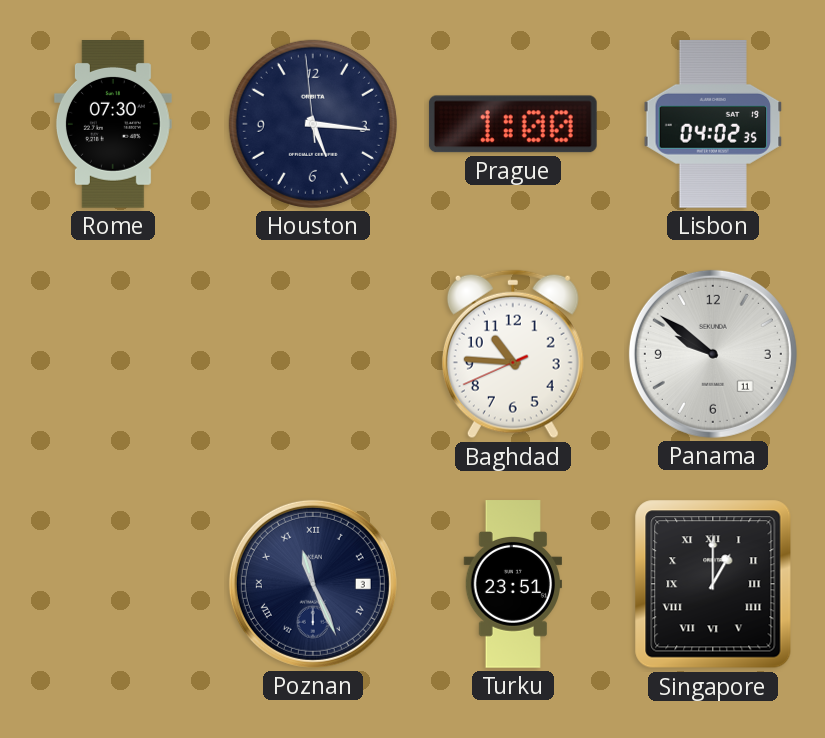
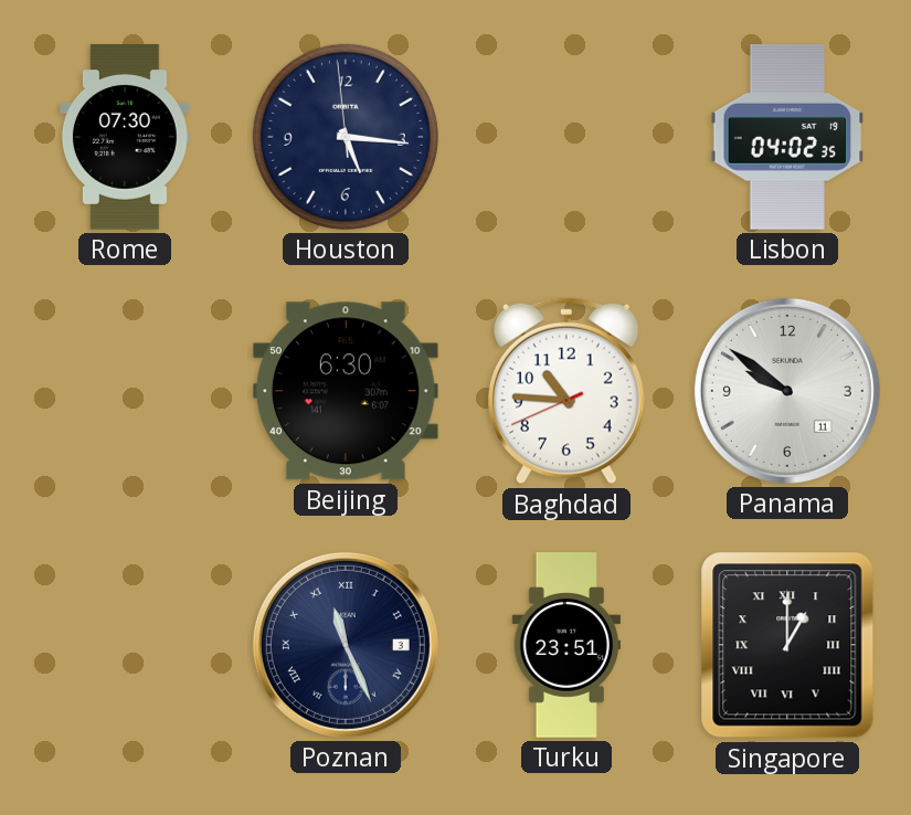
Prague: 1:00 -> none (513, 124)
Beijing: none -> 6:30 (346, 391)
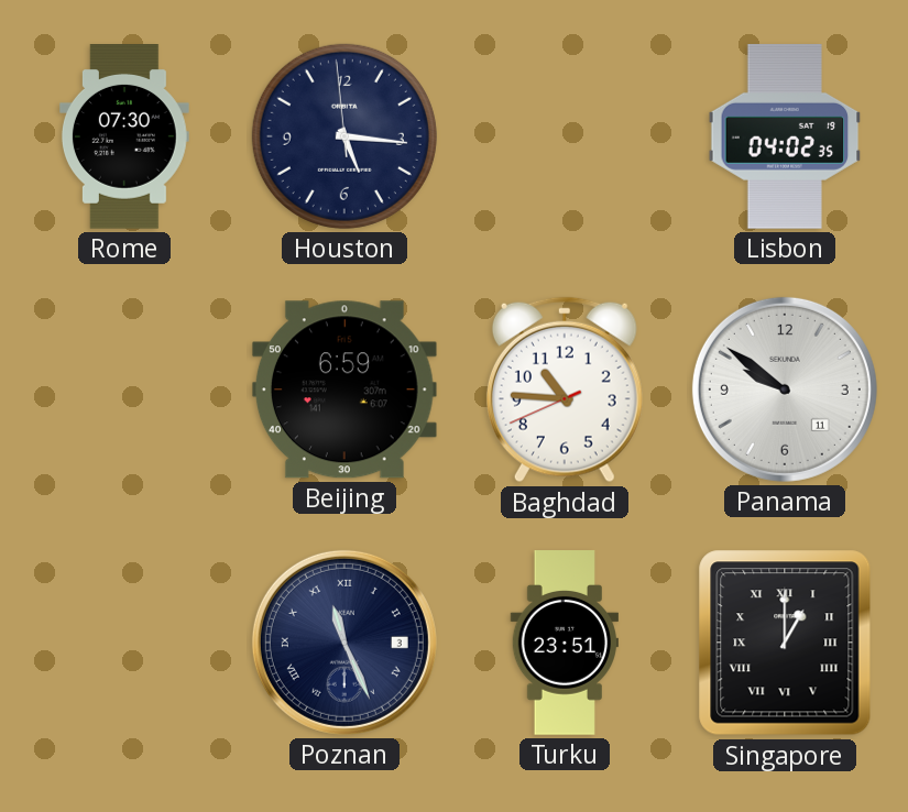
Beijing: 6:30 -> 6:59 (344, 389)
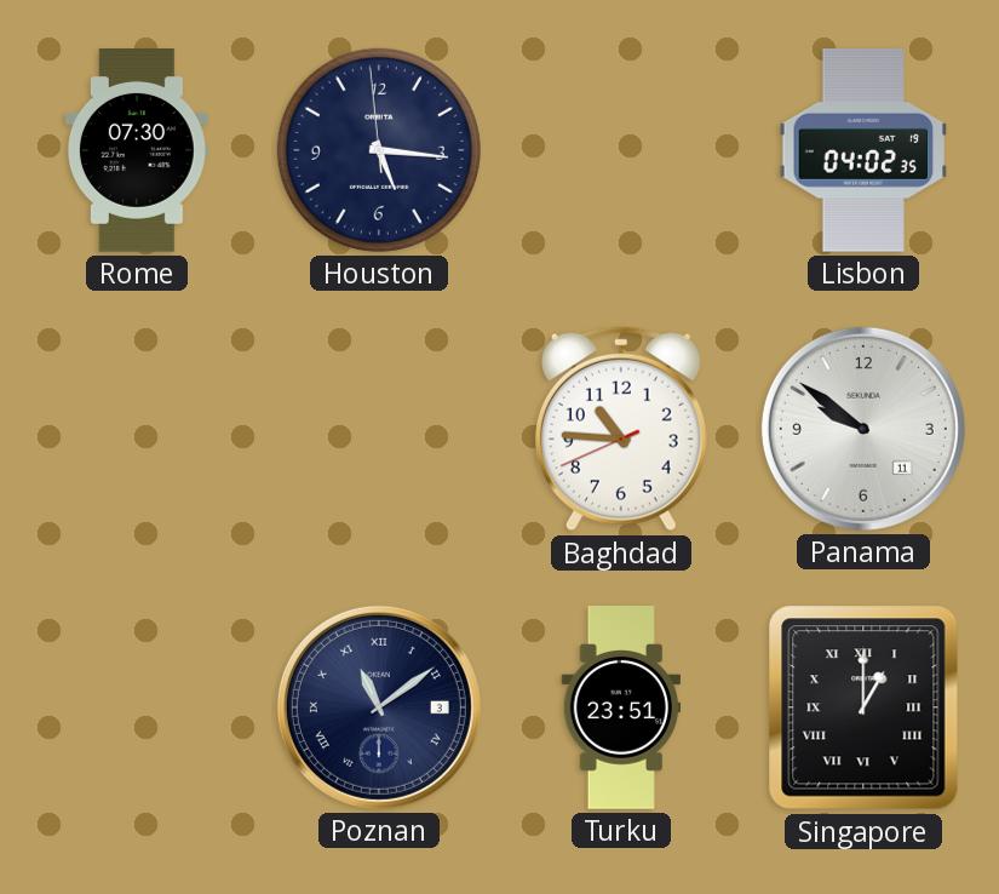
Beijing: 6:59 -> none (344, 389)
Poznan: 11:26 -> 11:09 (379, 707)
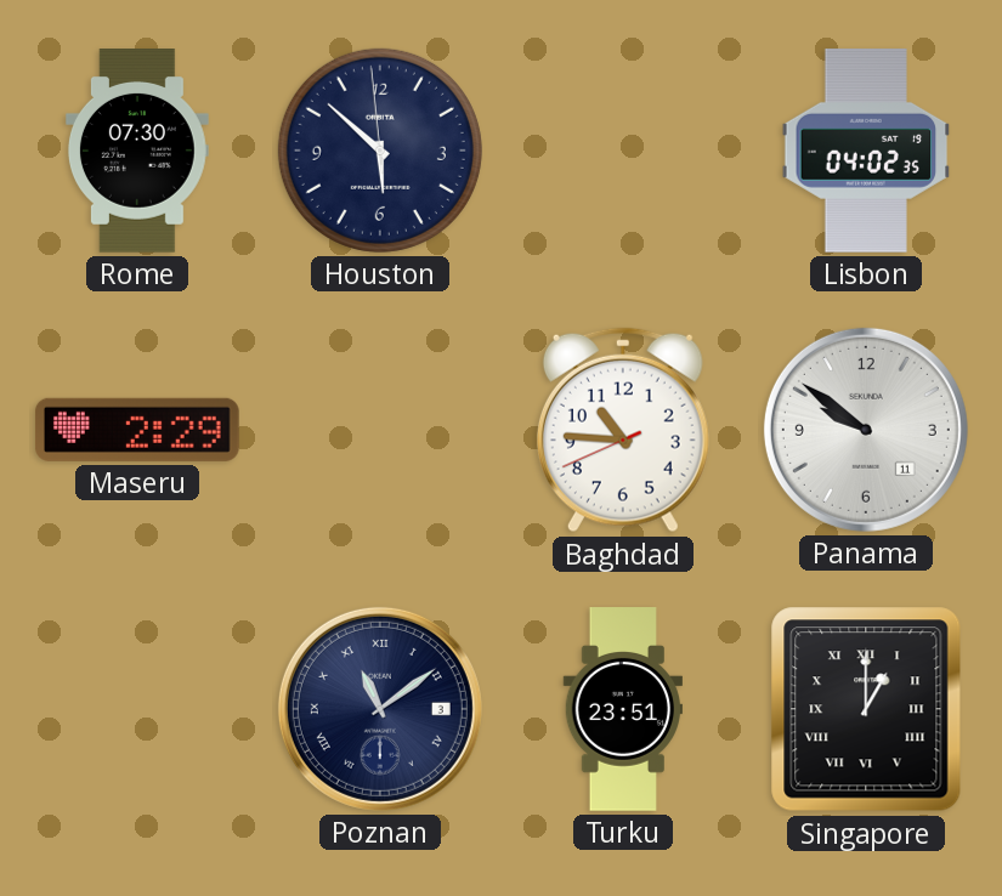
Houston: 5:15 -> 5:51 (380, 151)
Maseru: none -> 2:29 (137, 430)
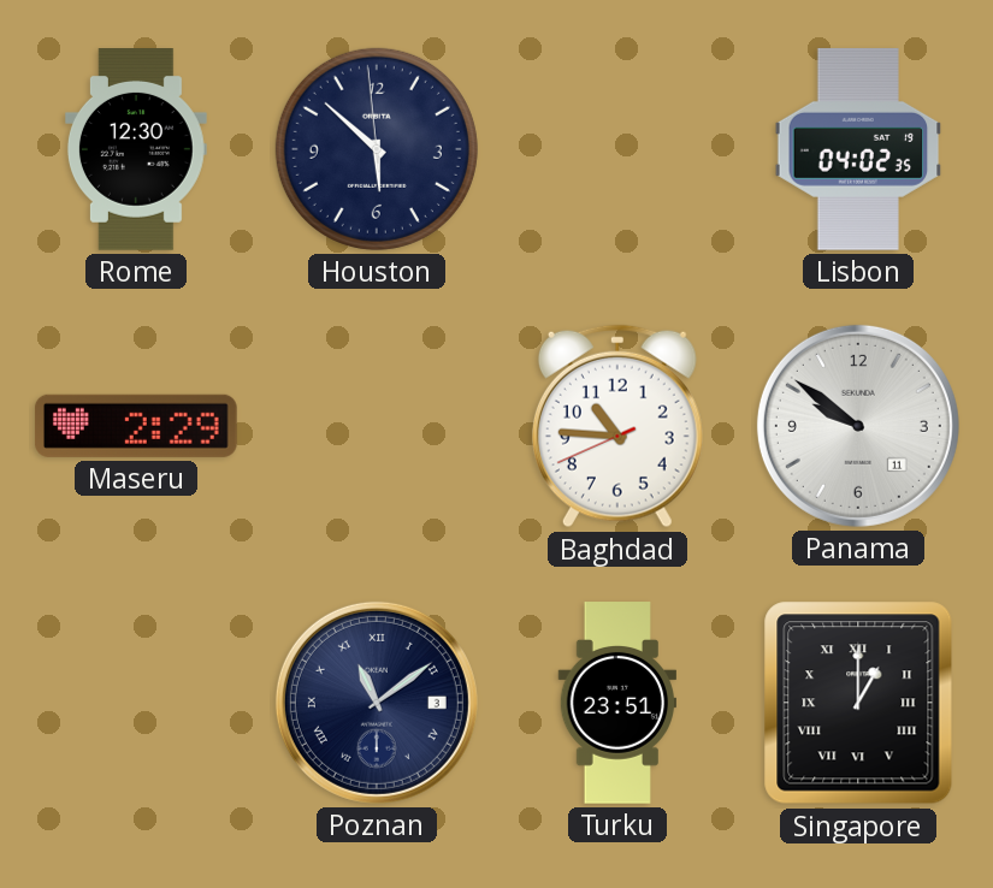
Rome: 07:30 -> 12:30 (136, 150)
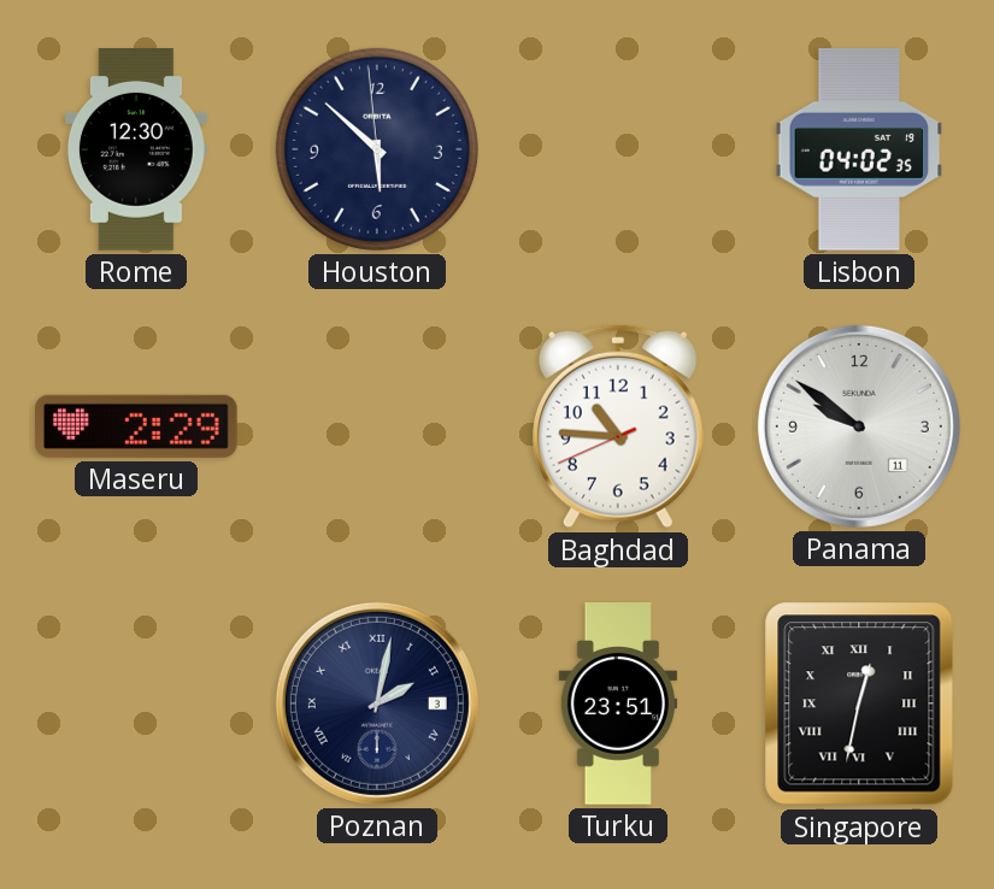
Poznan: 11:09 -> 2:02 (377, 703)
Singapore: 1:00 -> 12:32 (859, 703)
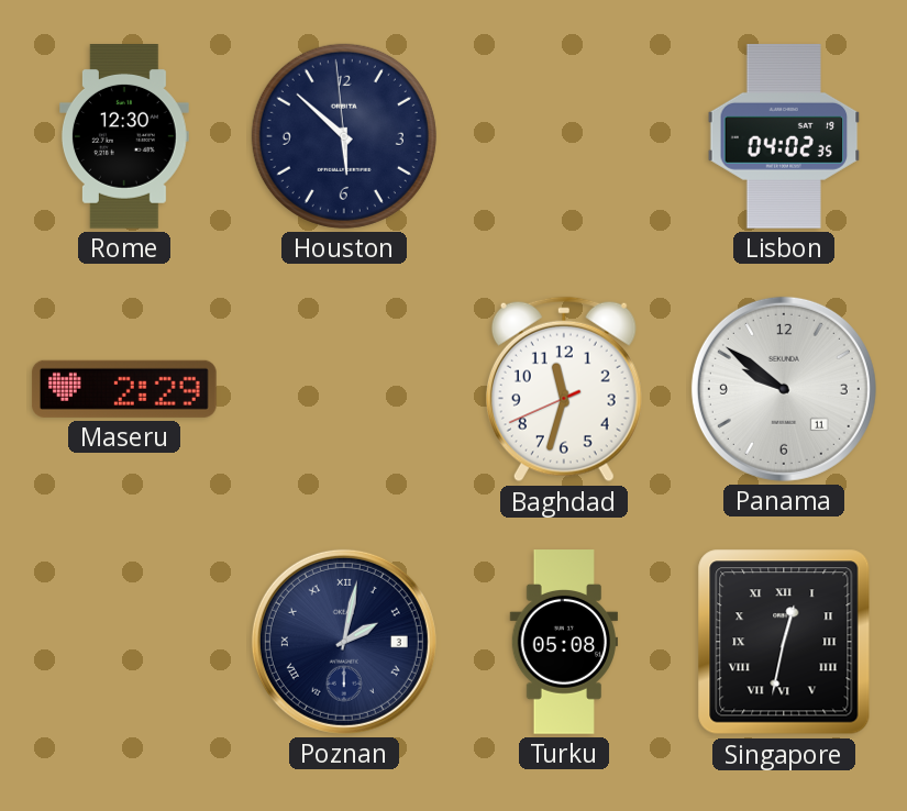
Baghdad: 10:45 -> 11:32 (564, 389)
Turku: 23:51 -> 05:08 (563, 642)
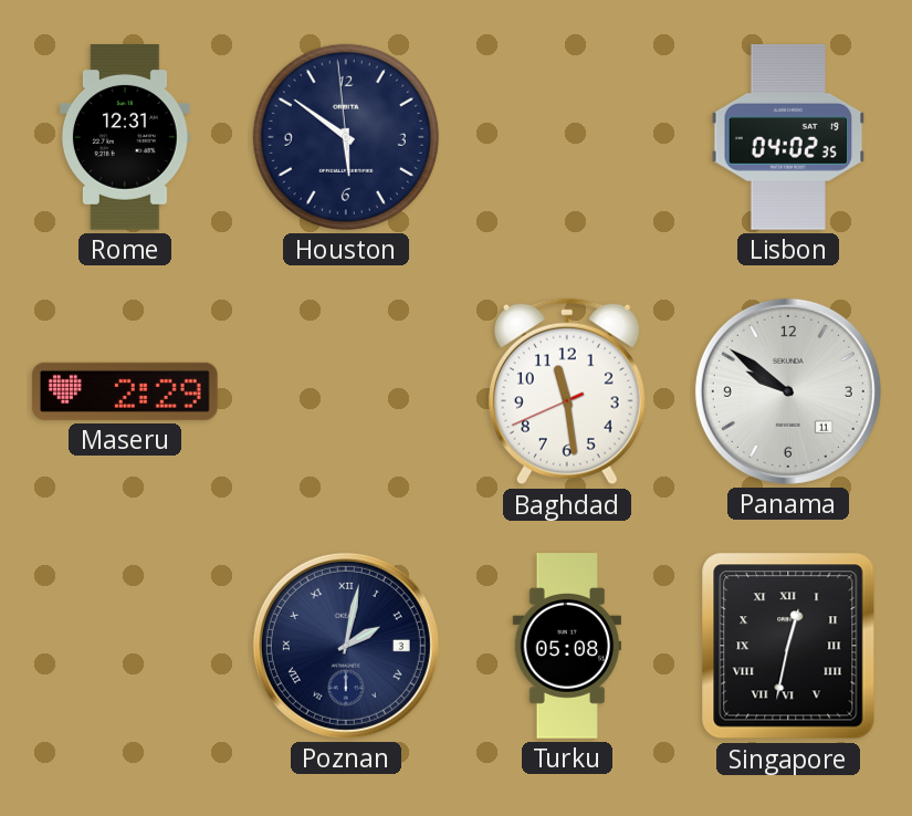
Rome: 12:30 -> 12:31 (125, 138)
Houston: 5:51 -> 5:50 (346, 137)
Baghdad: 11:32 -> 11:28 (567, 391)
